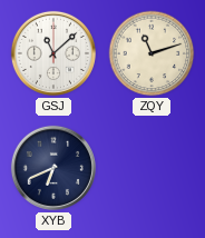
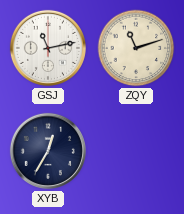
GSJ: 11:08 -> 11:13 (48, 48)
XYB: 6:41 -> 12:35 (48, 151)
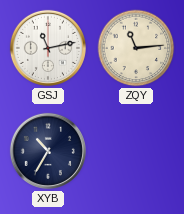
ZQY: 11:12 -> 11:14 (136, 48)
XYB: 12:35 -> 10:35 (48, 151)
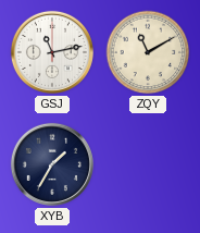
ZQY: 11:14 -> 11:10 (148, 52)
XYB: 10:35 -> 1:35 (52, 164)
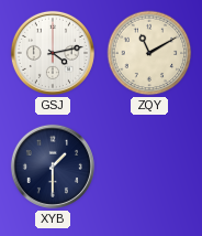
GSJ: 11:13 -> 4:13 (53, 53)
XYB: 1:35 -> 1:30 (53, 167)
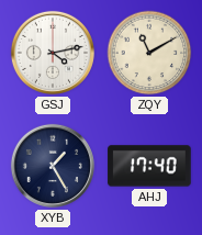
XYB: 1:30 -> 1:25 (53, 166)
AHJ: none -> 17:40 (149, 166)
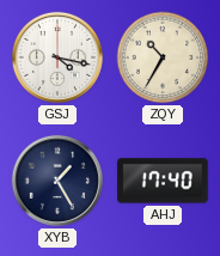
GSJ: 4:13 -> 4:17 (57, 57)
ZQY: 11:10 -> 10:35 (163, 57)
